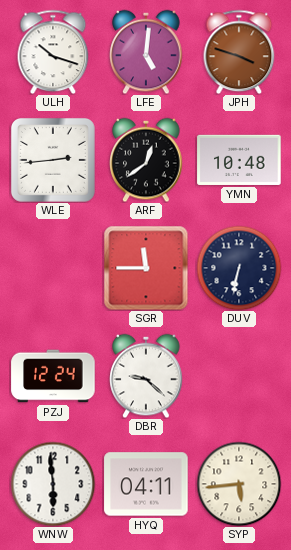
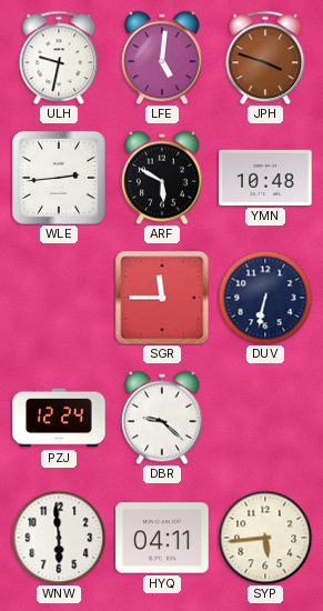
ULH: 10:18 -> 9:32 (59, 58)
ARF: 12:39 -> 5:50 (162, 178)
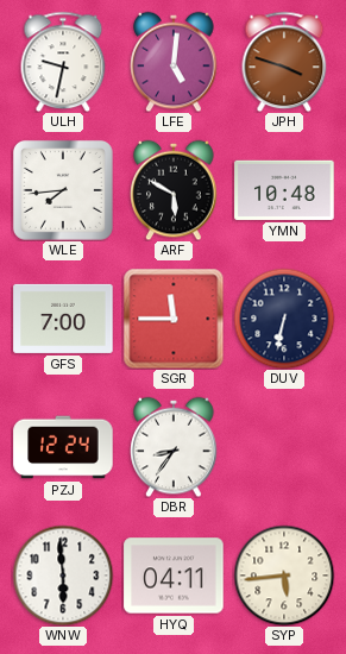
WLE: 2:44 -> 7:44 (63, 190)
GFS: none -> 7:00 (63, 319)
DBR: 9:22 -> 8:36 (174, 447)
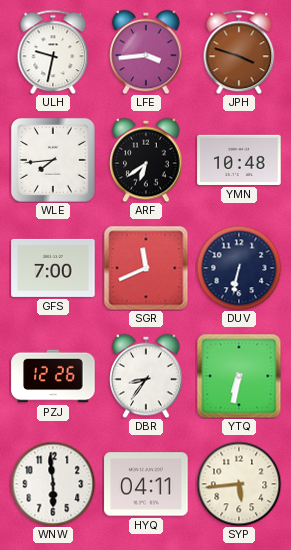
LFE: 5:01 -> 3:44 (146, 52)
ARF: 5:50 -> 6:39 (146, 160)
SGR: 11:45 -> 11:41 (146, 268)
PZJ: 12:24 -> 12:26 (53, 376)
YTQ: none -> 6:32 (239, 376)
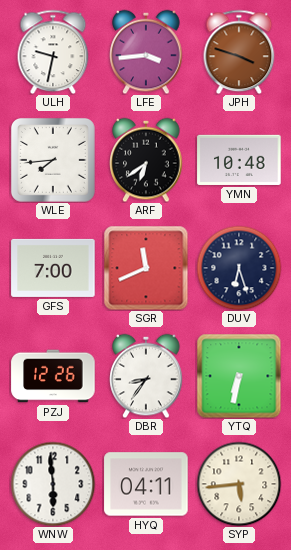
DUV: 6:32 -> 6:27 (239, 268)
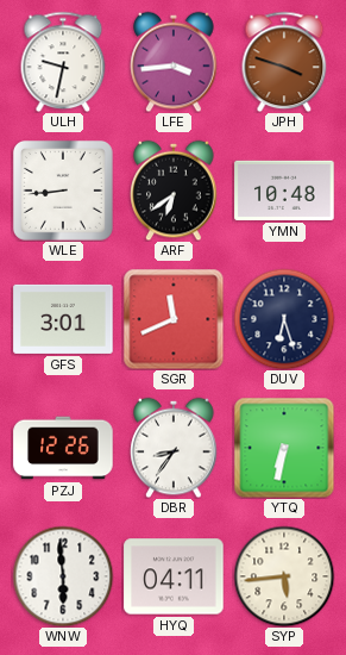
WLE: 7:44 -> 8:44 (63, 191)
GFS: 7:00 -> 3:01 (63, 319)
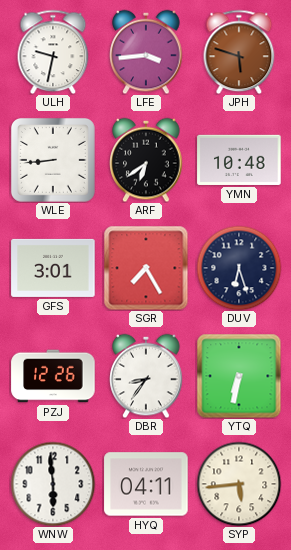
JPH: 3:48 -> 5:48 (239, 52)
SGR: 11:41 -> 7:25 (146, 268)
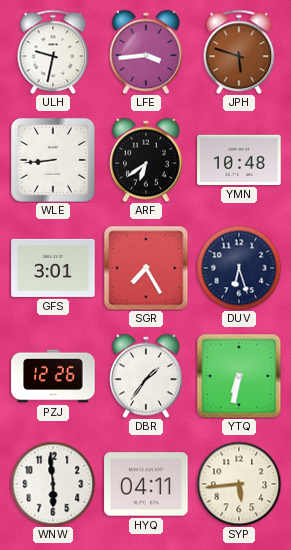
DBR: 8:36 -> 1:36 (146, 376)
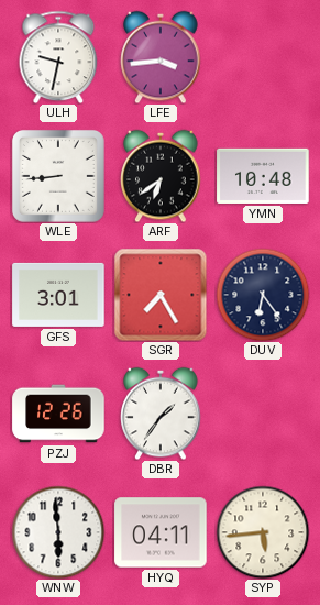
JPH: 5:48 -> none (239, 52)
DUV: 6:27 -> 6:24 (263, 295)
YTQ: 6:32 -> none (239, 376)
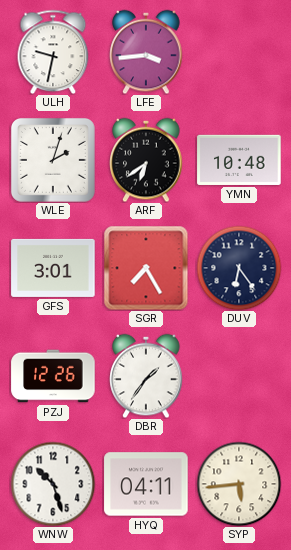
WLE: 8:44 -> 2:03 (53, 160)
WNW: 5:59 -> 10:27 (53, 484)
